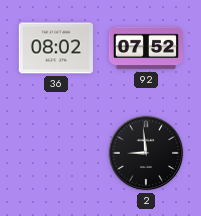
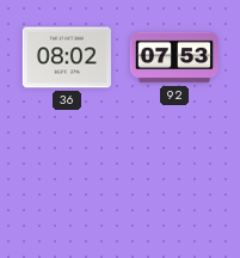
92: 07:52 -> 07:53 (173, 57)
2: 8:59 -> none (146, 153)
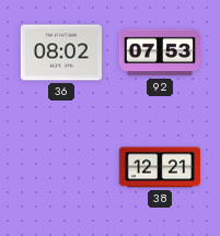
38: none -> 12:21 (160, 167)
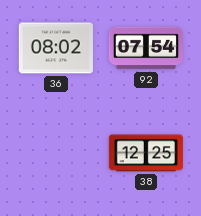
92: 07:53 -> 07:54 (145, 48)
38: 12:21 -> 12:25 (146, 153)
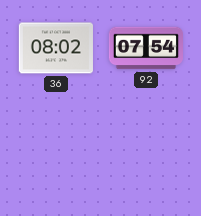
38: 12:25 -> none (146, 153)
